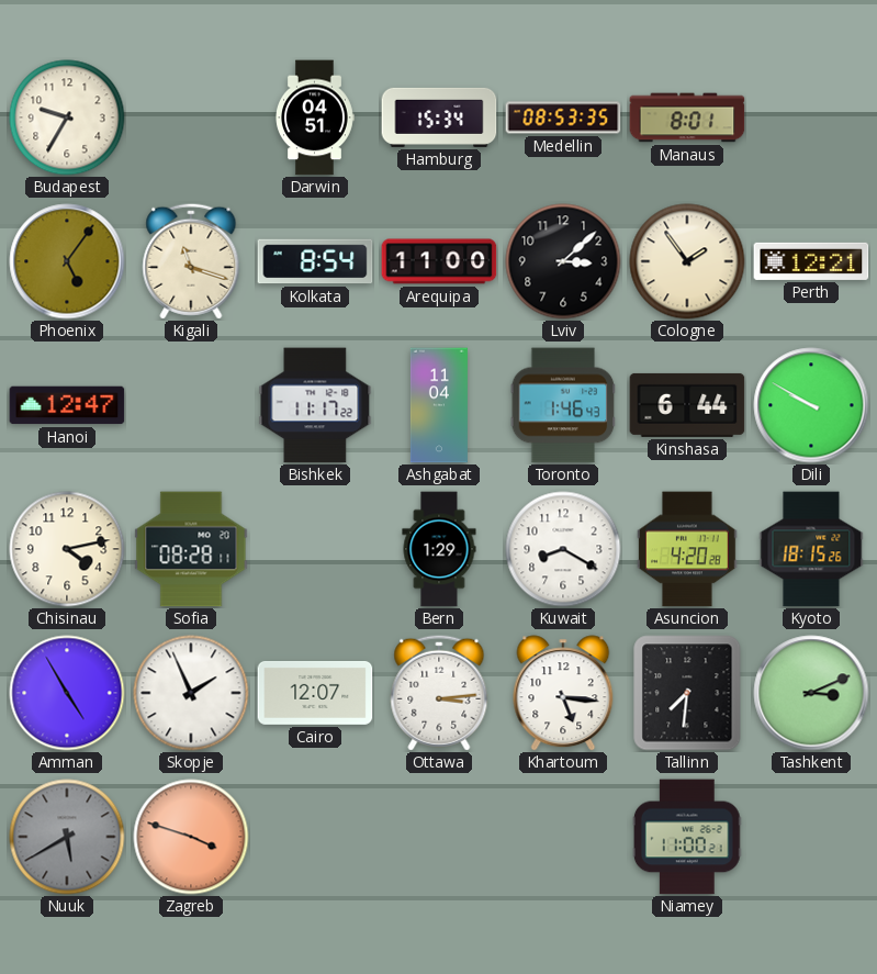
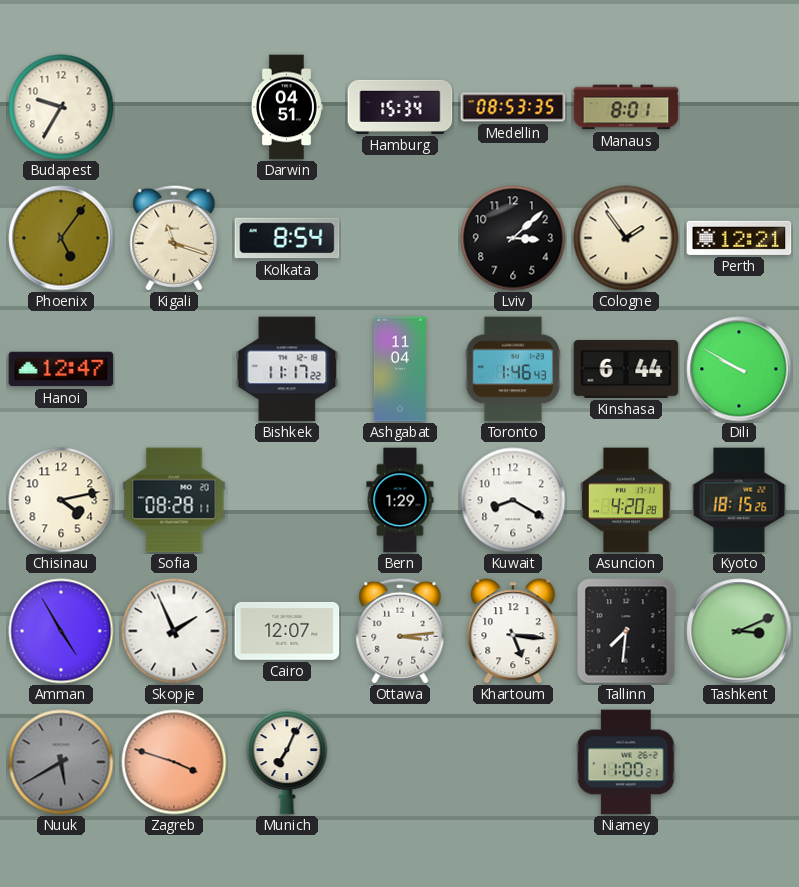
Arequipa: 11:00 -> none (439, 261)
Munich: none -> 7:04 (287, 762)
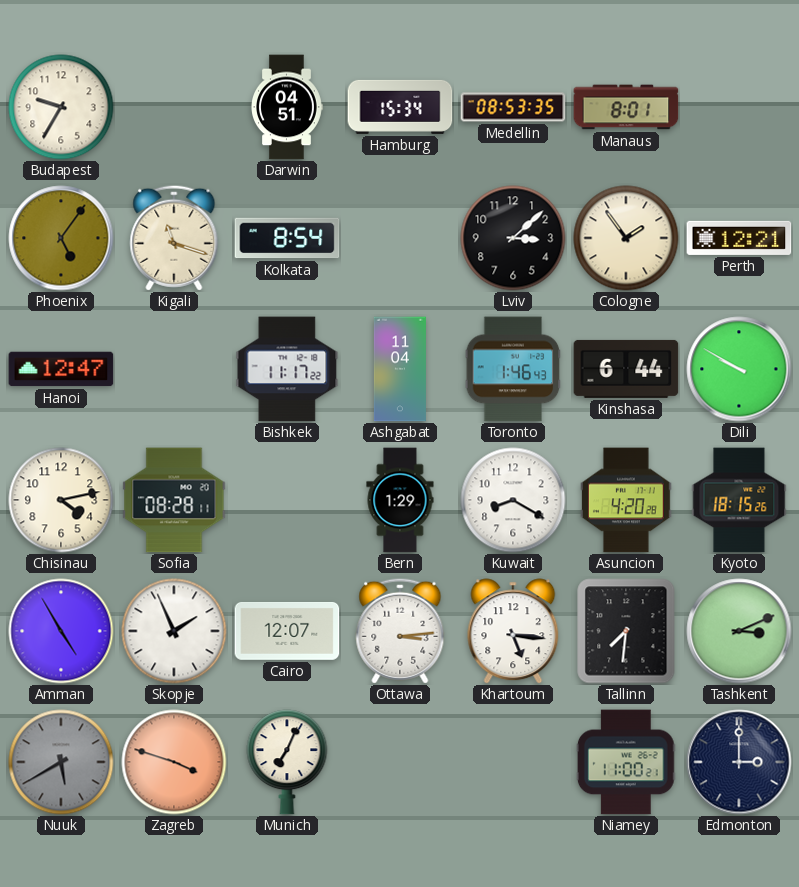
Edmonton: none -> 3:00 (739, 762)
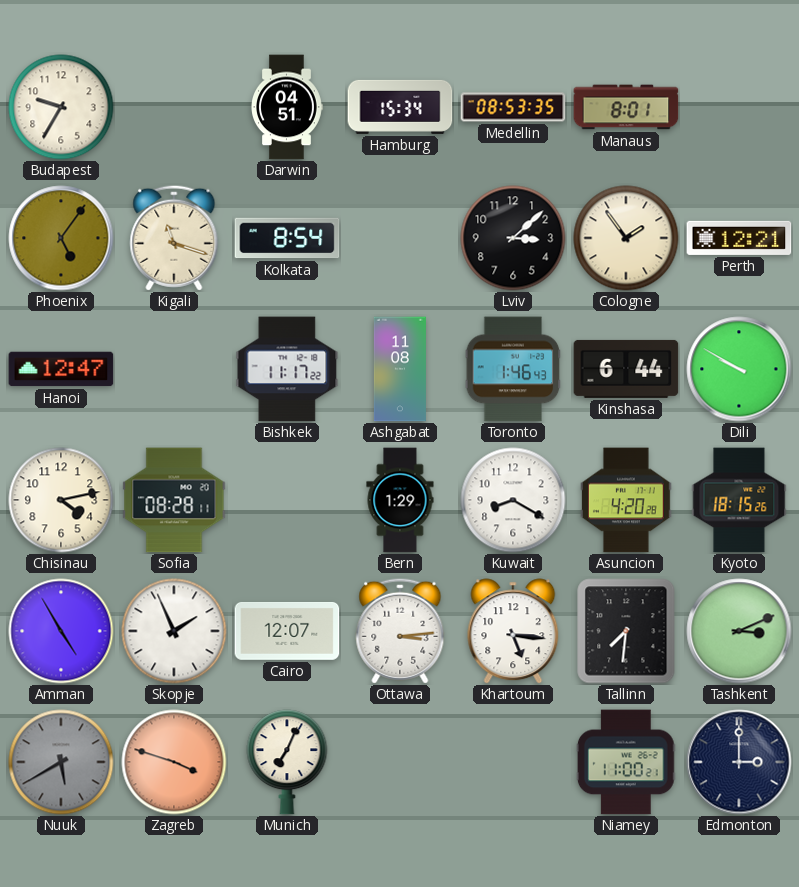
Ashgabat: 11:04 -> 11:08 (400, 369)
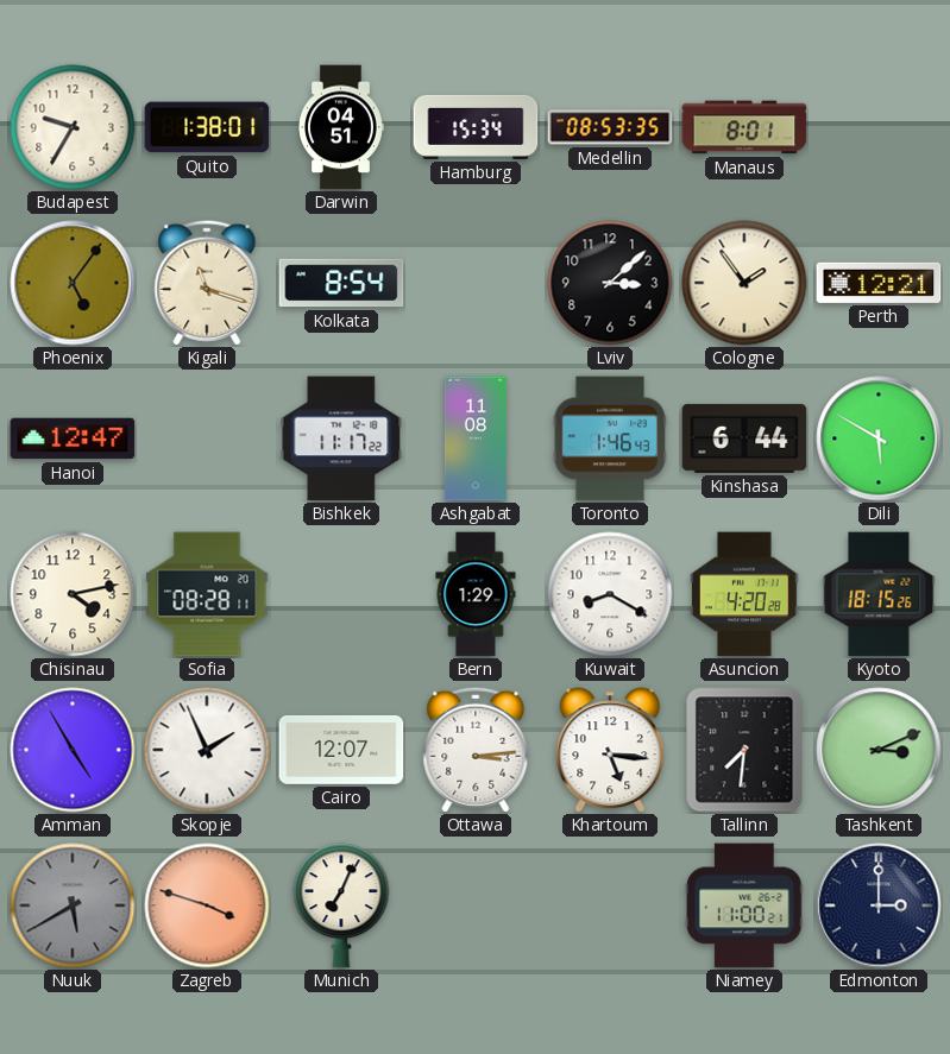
Quito: none -> 1:38 (207, 127)
Dili: 9:50 -> 5:50 (879, 438)
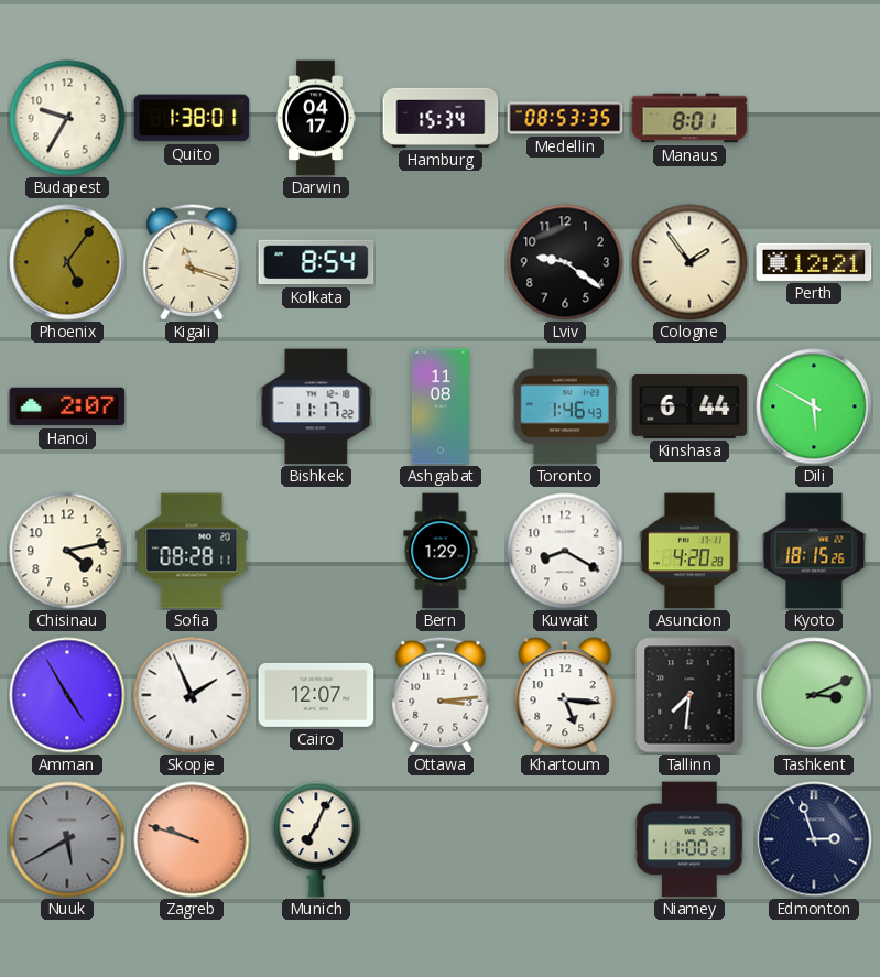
Darwin: 04:51 -> 04:17 (316, 118)
Lviv: 3:08 -> 9:21 (565, 262)
Hanoi: 12:47 -> 2:07 (67, 406)
Zagreb: 3:48 -> 9:48 (192, 839)
Edmonton: 3:00 -> 2:57 (814, 839)
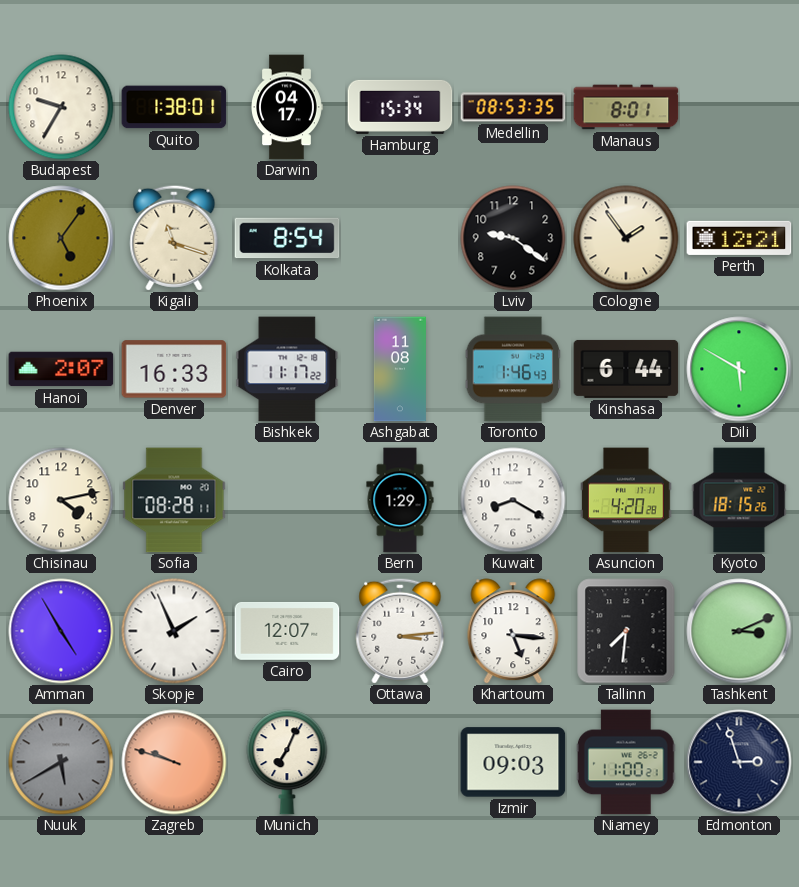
Denver: none -> 16:33 (174, 369)
Izmir: none -> 09:03 (513, 762)
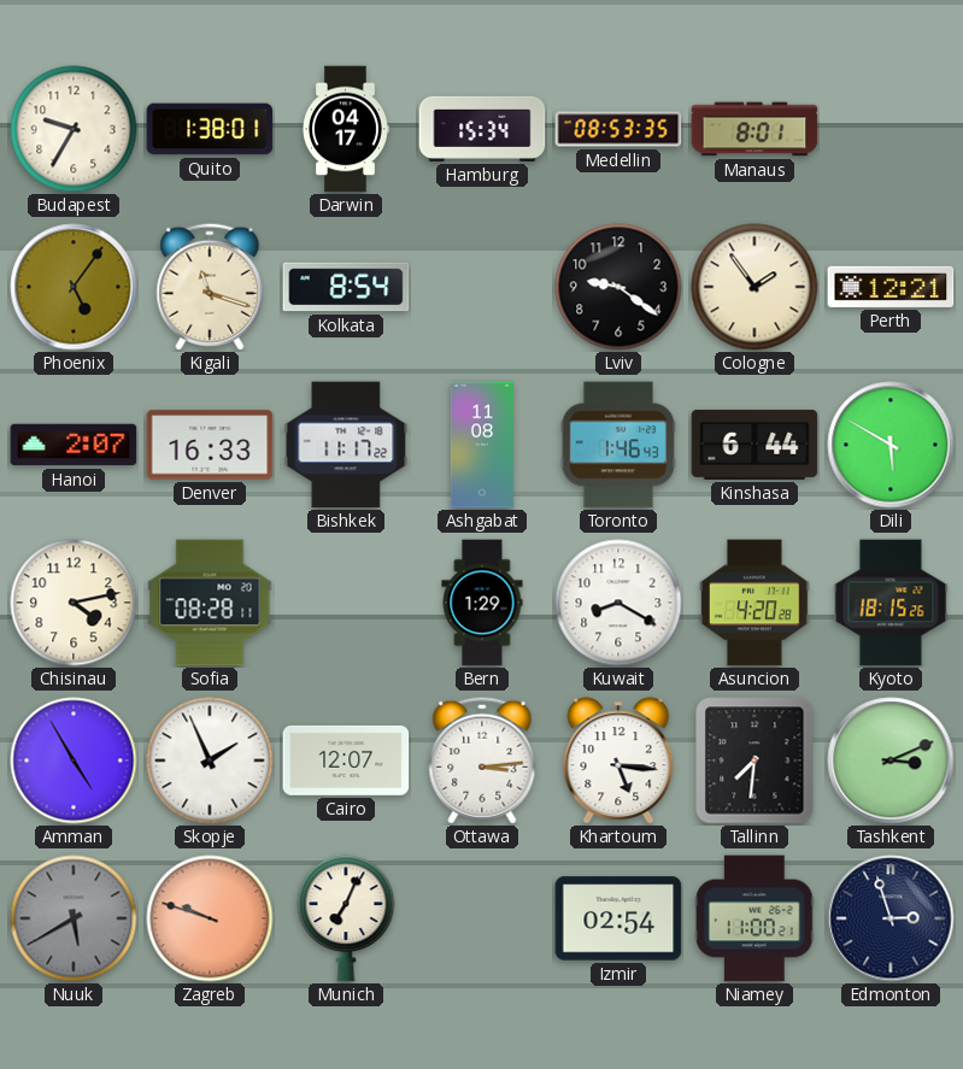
Izmir: 09:03 -> 02:54 (618, 918)
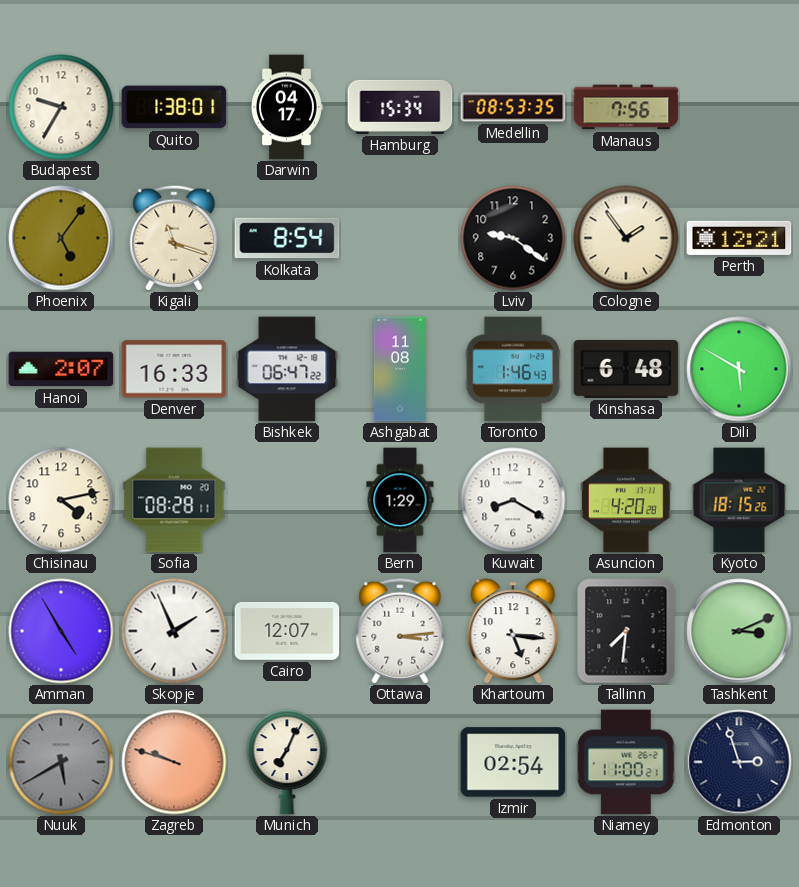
Manaus: 8:01 -> 7:56 (626, 107)
Bishkek: 11:17 -> 06:47 (287, 369)
Kinshasa: 6:44 -> 6:48 (626, 369)
